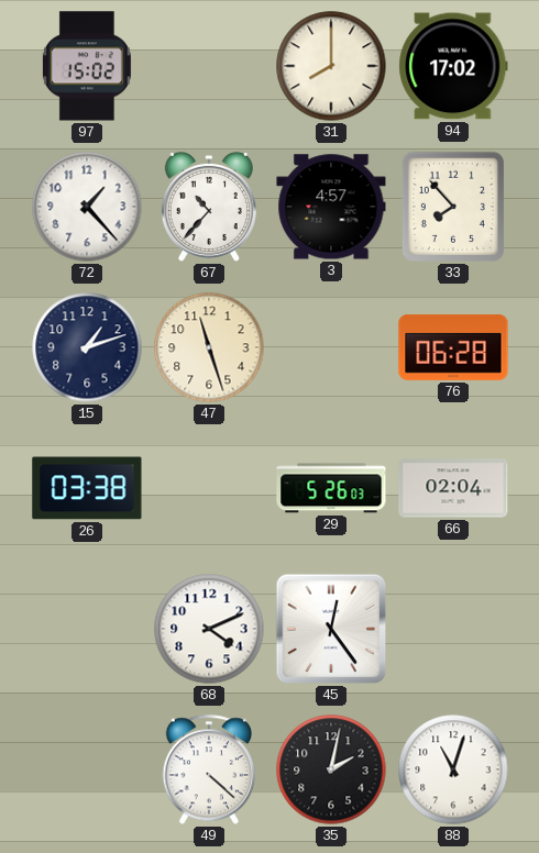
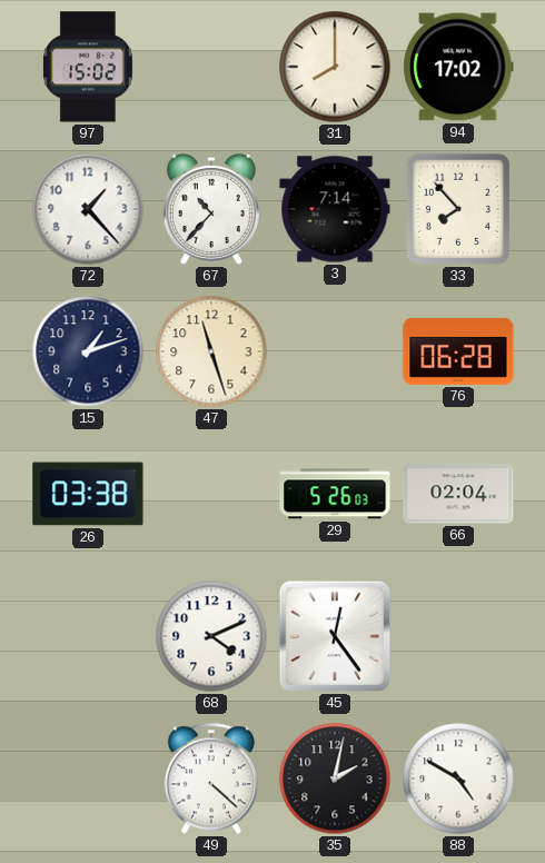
3: 4:57 -> 7:14 (335, 209)
88: 11:03 -> 4:50 (458, 778)
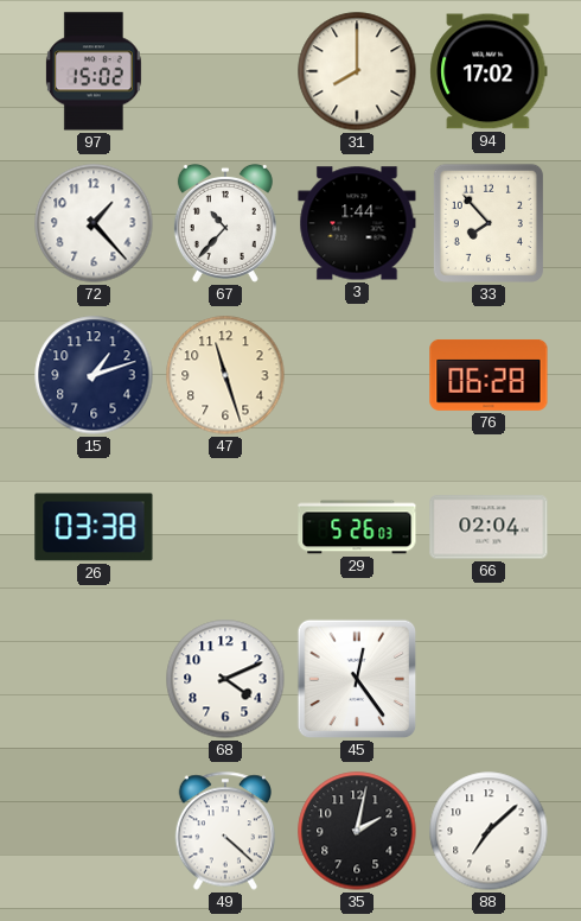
3: 7:14 -> 1:44 (357, 223)
88: 4:50 -> 7:08 (489, 831)
